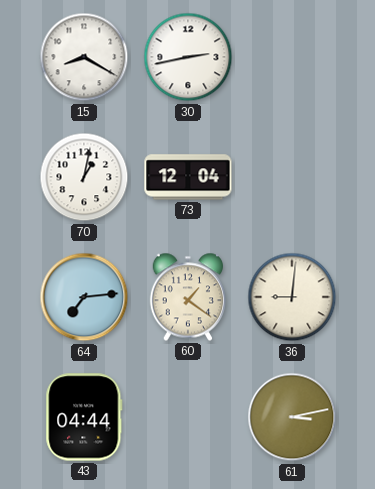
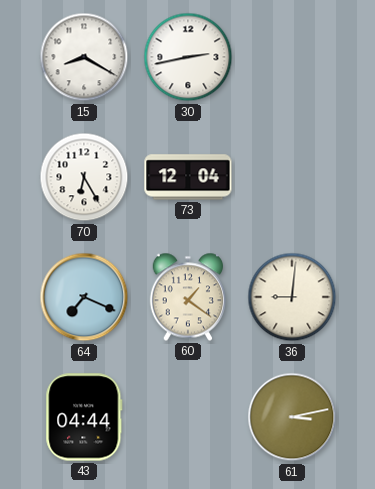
70: 1:02 -> 6:25 (84, 177)
64: 7:14 -> 7:19 (84, 297)
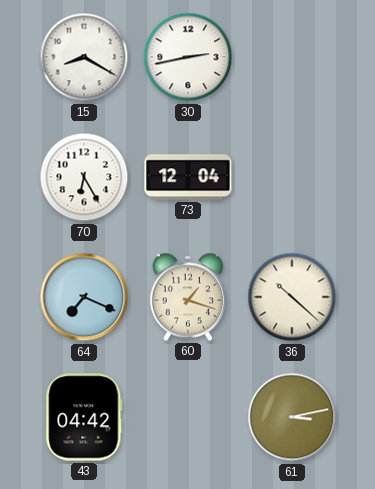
60: 1:21 -> 1:18 (187, 297)
36: 9:01 -> 10:22 (292, 297)
43: 04:44 -> 04:42 (84, 417)
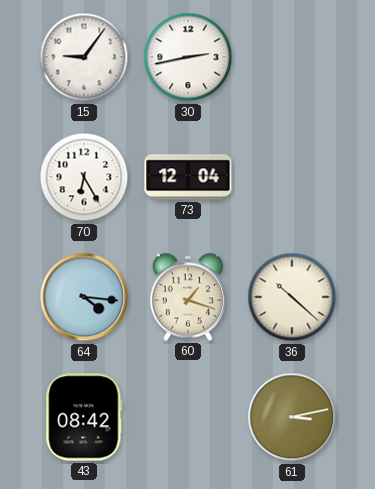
15: 8:20 -> 9:06 (84, 57)
64: 7:19 -> 4:16 (84, 297)
43: 04:42 -> 08:42 (84, 417)
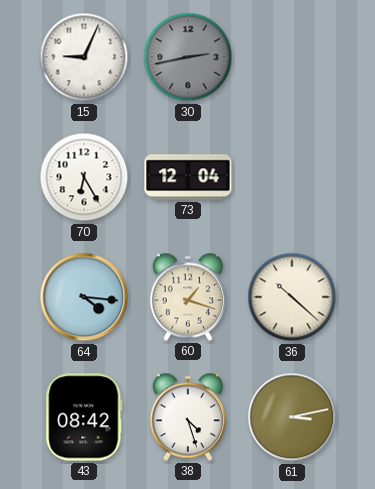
15: 9:06 -> 9:04 (84, 57)
30 dial: white -> grey (188, 57)
38: none -> 4:27 (187, 417)
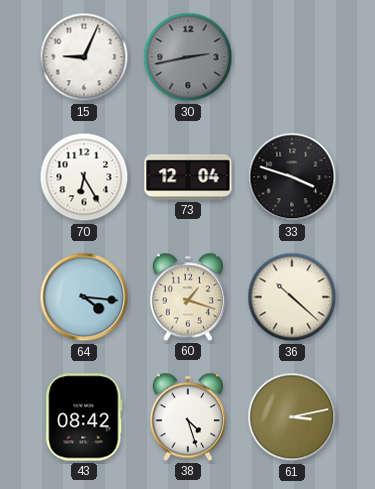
33: none -> 3:48 (292, 177)
